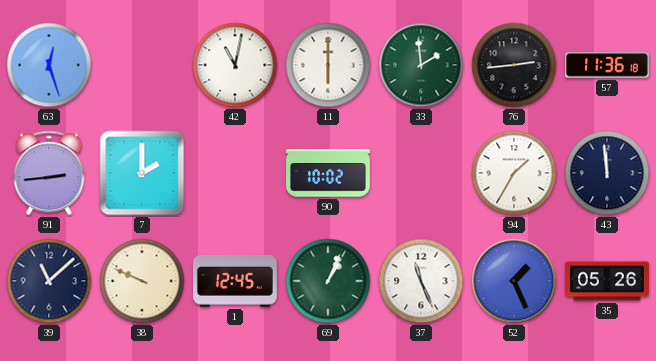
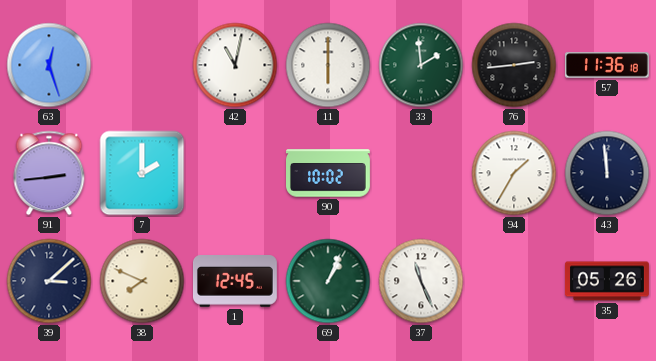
39: 11:08 -> 3:08 (49, 281)
38: 9:49 -> 7:49 (142, 281)
52: 1:26 -> none (514, 281)
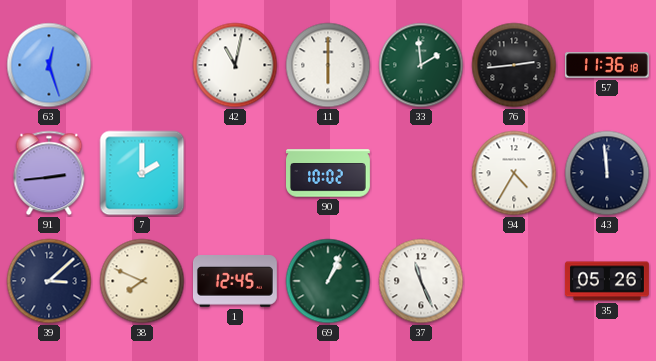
94: 1:35 -> 4:35 (514, 173)
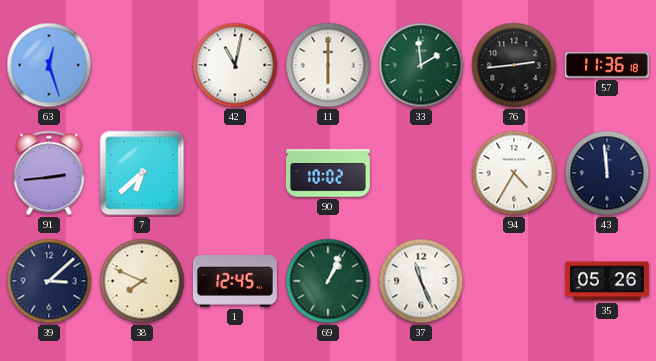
7: 2:00 -> 6:38 (142, 173)
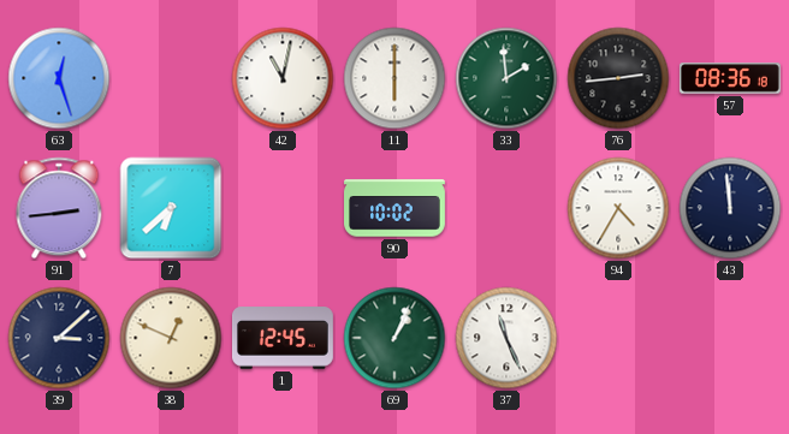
57: 11:36 -> 08:36 (730, 78)
38: 7:49 -> 12:49 (171, 338)
35: 05:26 -> none (607, 281)
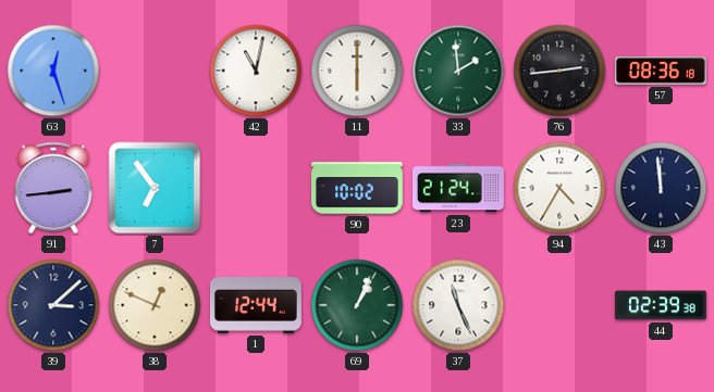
7: 6:38 -> 6:54 (155, 188)
23: none -> 21:24 (458, 188)
1: 12:45 -> 12:44 (256, 306)
44: none -> 02:39 (661, 305)
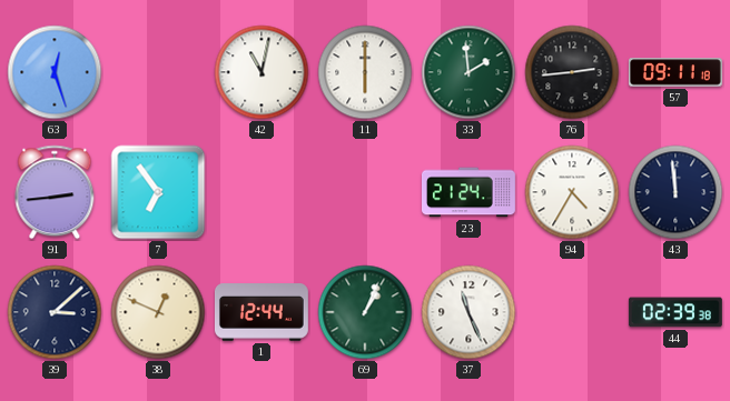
57: 08:36 -> 09:11 (675, 72)
90: 10:02 -> none (358, 188)
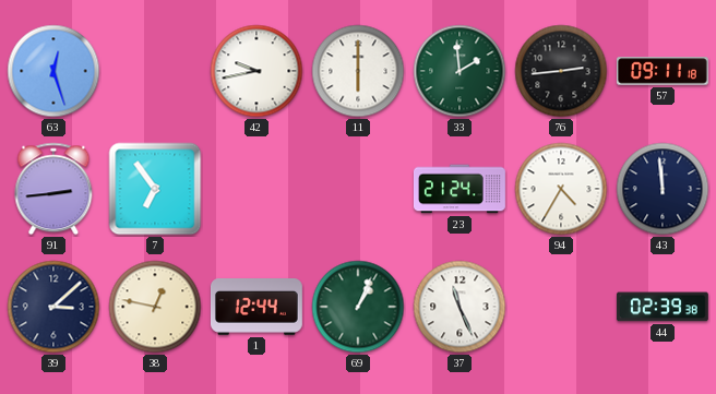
42: 11:02 -> 9:43 (256, 71)
38: 12:49 -> 12:47 (155, 307)
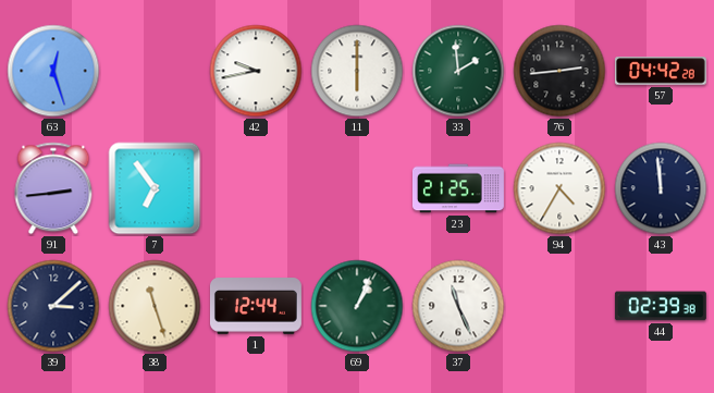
57: 09:11 -> 04:42 (661, 71)
23: 21:24 -> 21:25 (458, 188)
38: 12:47 -> 11:27 (155, 306)
